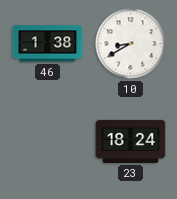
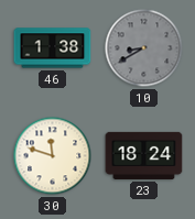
10 dial: white -> grey (144, 48)
30: none -> 11:48 (53, 156)
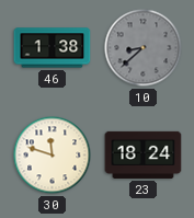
10: 8:40 -> 8:38 (144, 48)
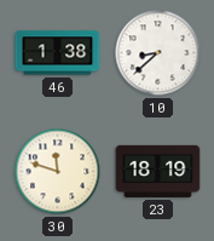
10 dial: grey -> white (158, 53)
23: 18:24 -> 18:19 (158, 171)
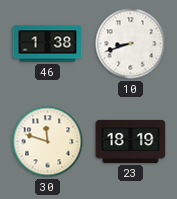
10: 8:38 -> 8:42 (131, 44)
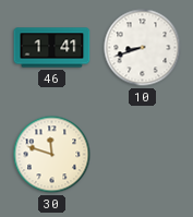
46: 1:38 -> 1:41 (52, 48)
23: 18:19 -> none (131, 141)
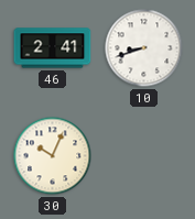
46: 1:41 -> 2:41 (53, 48)
30: 11:48 -> 10:04 (53, 156)
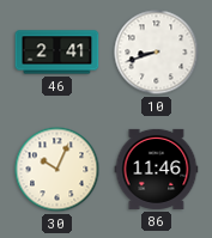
86: none -> 11:46 (157, 169)
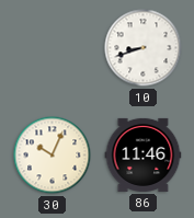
46: 2:41 -> none (57, 53)
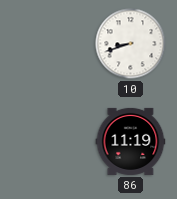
30: 10:04 -> none (53, 156)
86: 11:46 -> 11:19 (131, 141)
